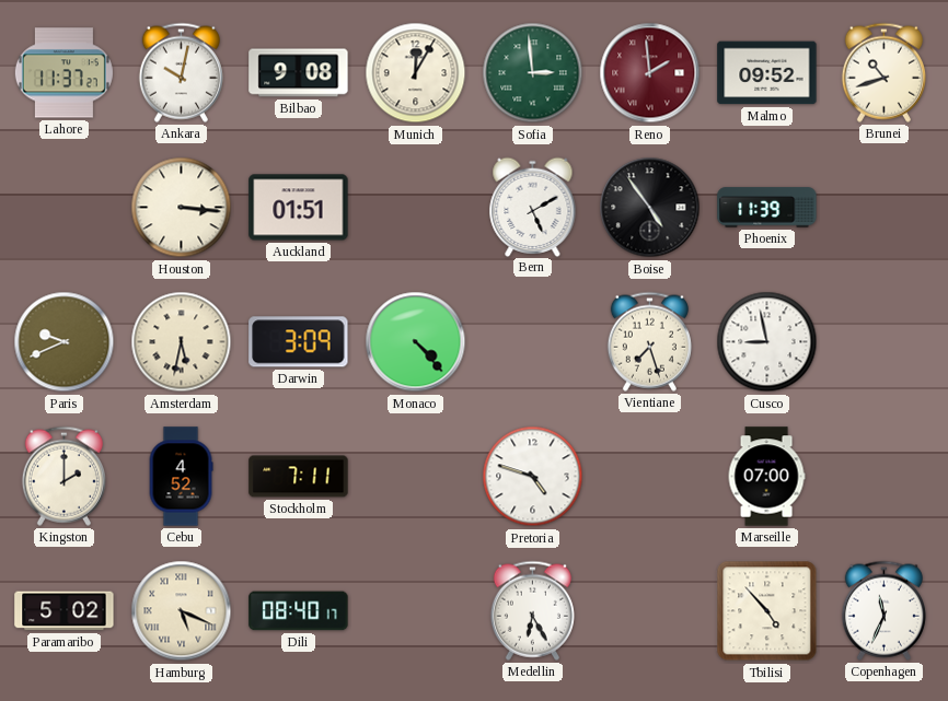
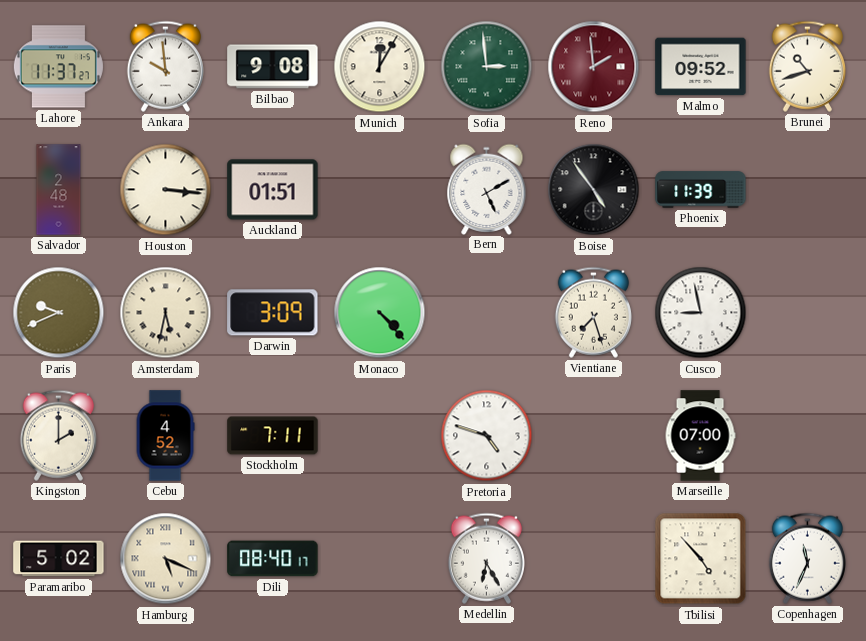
Ankara: 10:02 -> 9:59 (165, 66)
Salvador: none -> 2:48 (59, 190)
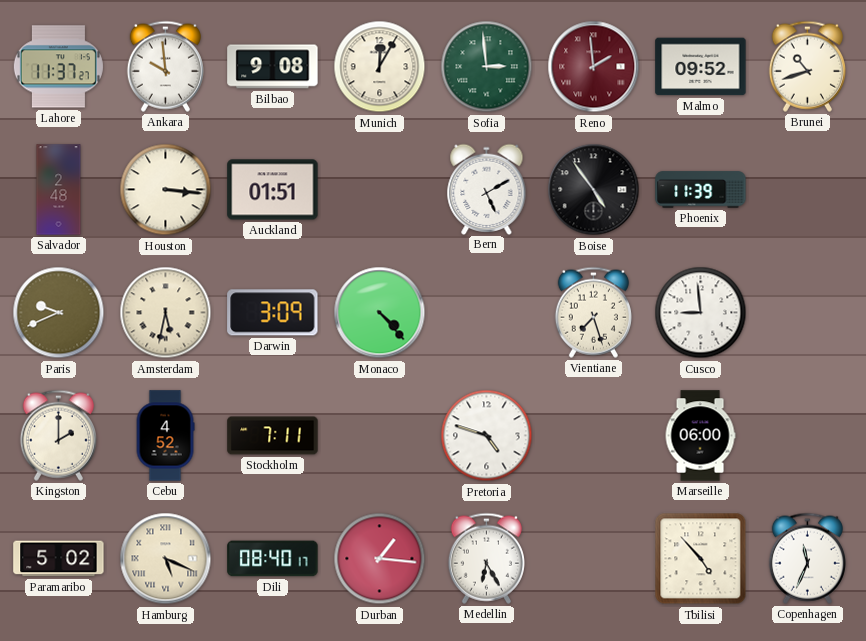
Cusco: 8:58 -> 8:59 (701, 313)
Marseille: 07:00 -> 06:00 (700, 436)
Durban: none -> 1:16 (380, 559)
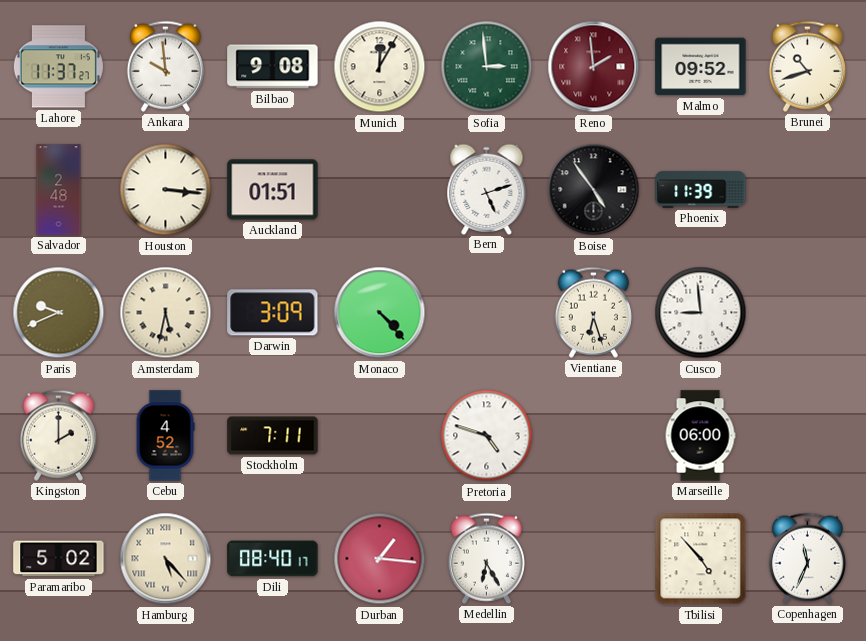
Bern: 5:10 -> 5:12 (487, 189)
Vientiane: 7:27 -> 6:27 (593, 312)
Hamburg: 5:19 -> 5:23 (166, 559)
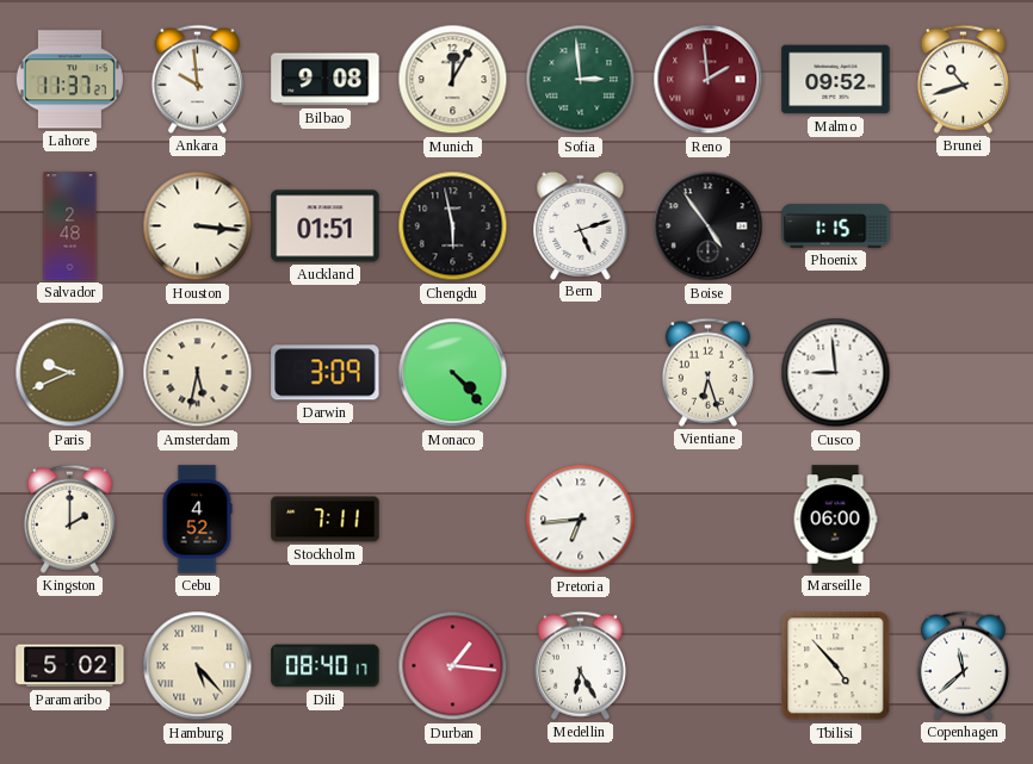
Chengdu: none -> 5:58 (453, 226)
Phoenix: 11:39 -> 1:15 (836, 226)
Pretoria: 4:48 -> 6:44 (581, 520)
Copenhagen: 11:34 -> 11:38 (963, 665)
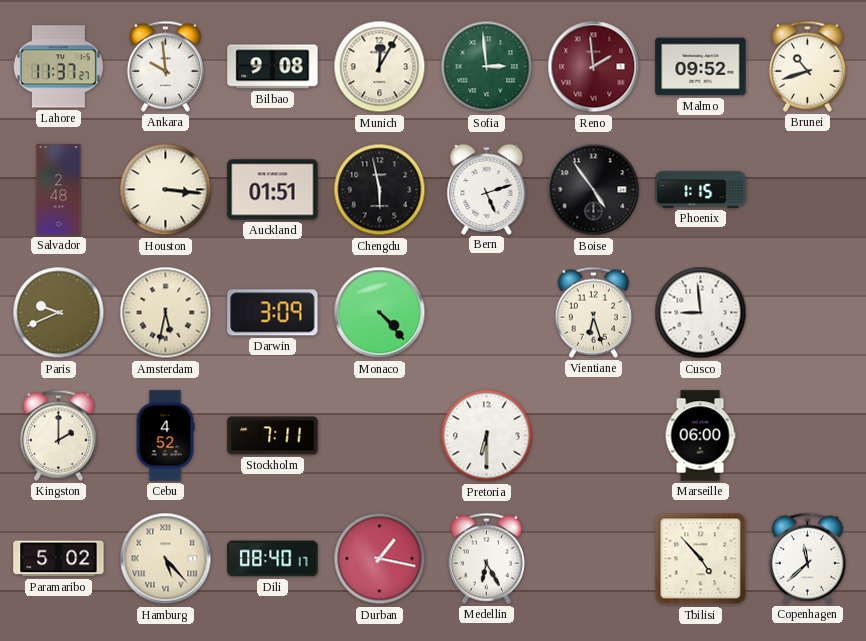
Pretoria: 6:44 -> 6:30 (487, 436)
Durban: 1:16 -> 1:17 (380, 559)
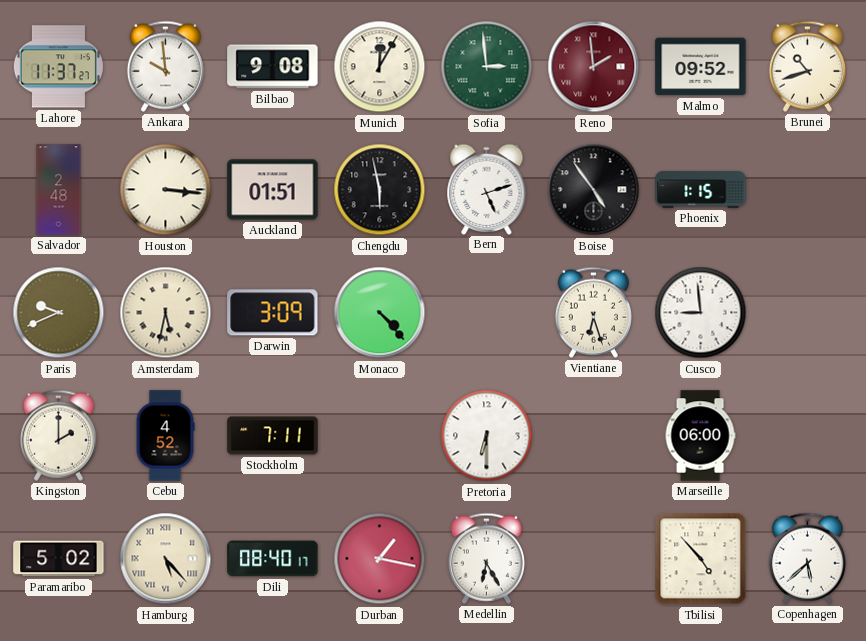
Copenhagen: 11:38 -> 5:38 (807, 558)
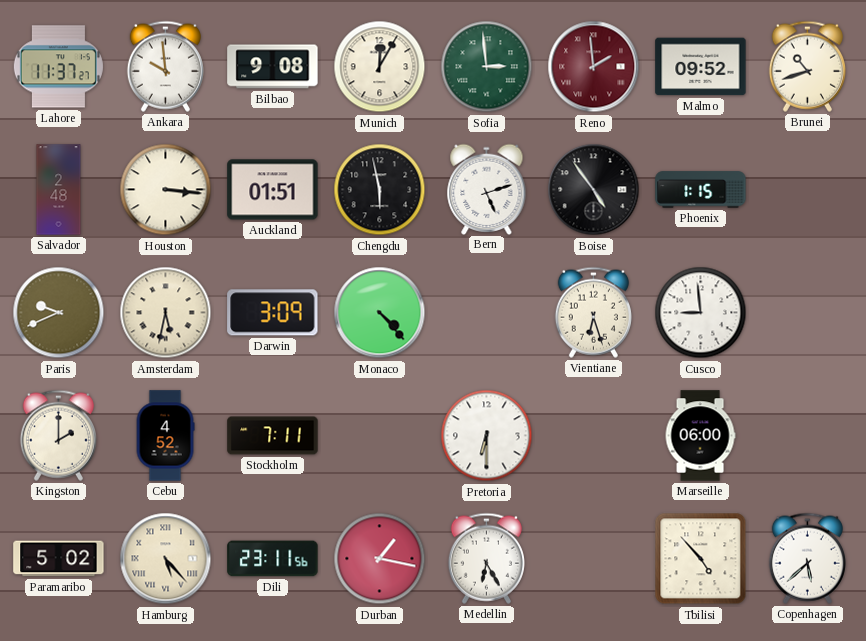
Dili: 08:40 -> 23:11 (273, 559)
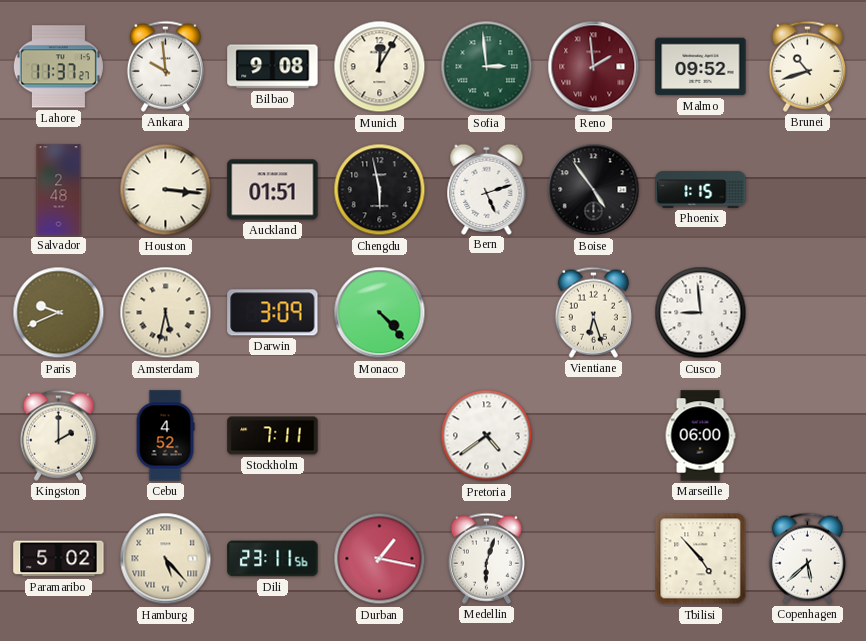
Pretoria: 6:30 -> 4:39 (487, 436)
Medellin: 6:25 -> 6:03 (486, 558)
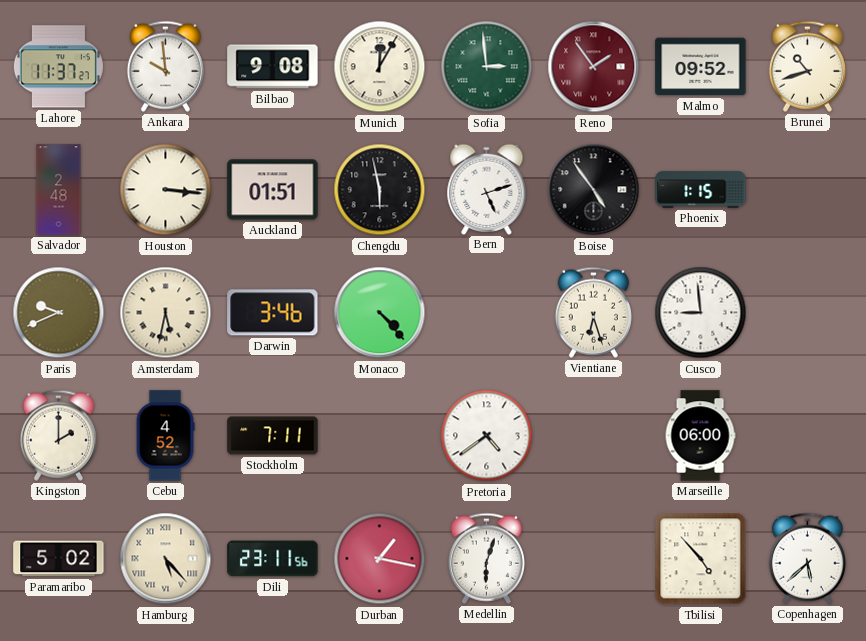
Reno: 1:59 -> 1:54 (594, 67)
Darwin: 3:09 -> 3:46 (273, 313)
